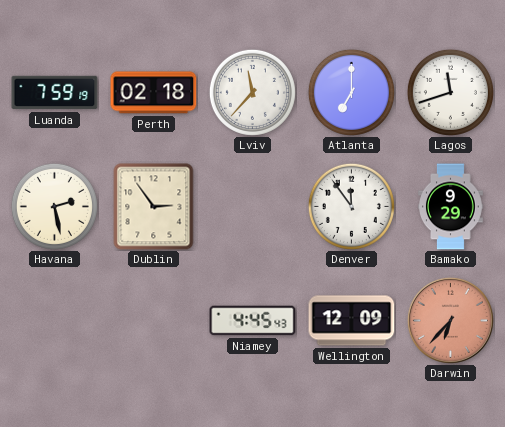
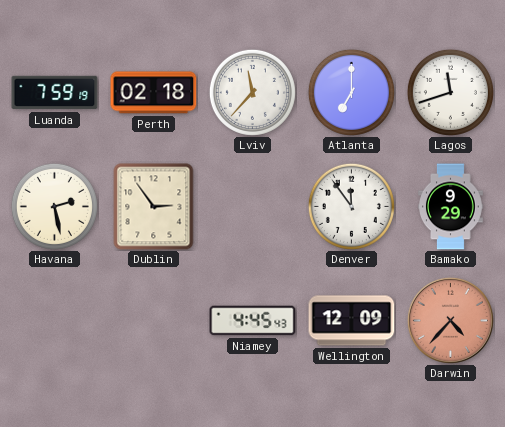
Darwin: 6:37 -> 4:37 (450, 320)
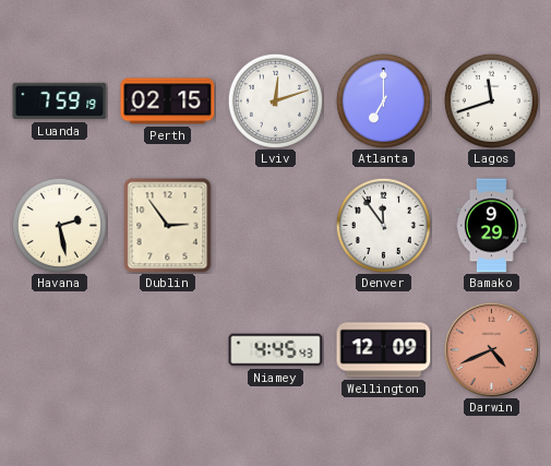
Perth: 02:18 -> 02:15 (168, 101)
Lviv: 11:37 -> 12:12 (275, 100)
Darwin: 4:37 -> 4:41 (491, 349)
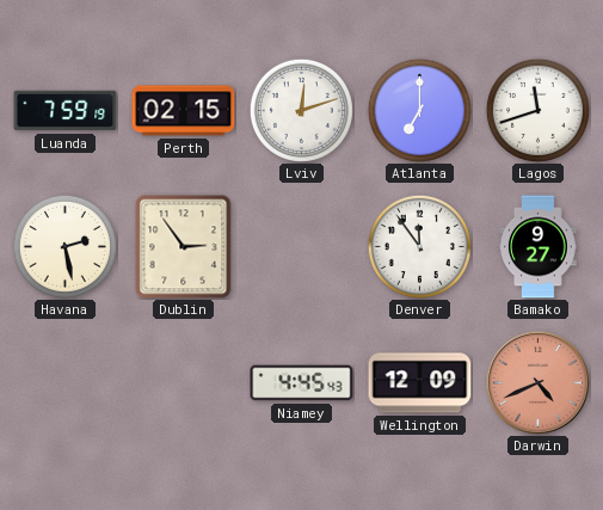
Bamako: 9:29 -> 9:27 (539, 247)
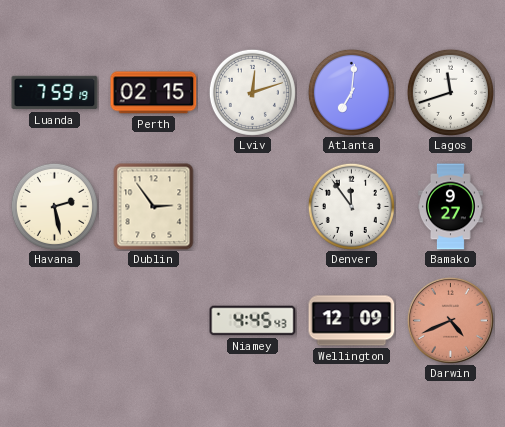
Atlanta: 7:00 -> 7:01 (351, 92)
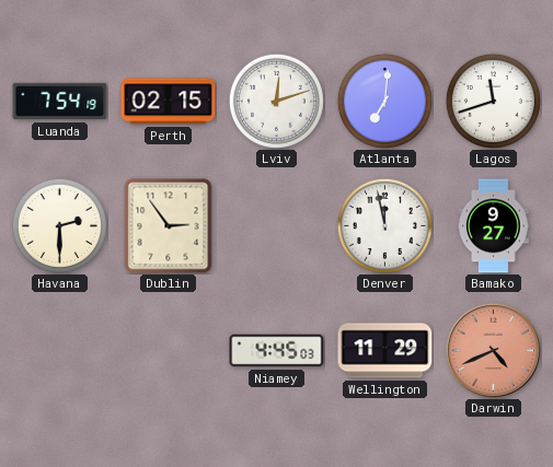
Luanda: 7:59 -> 7:54 (60, 102)
Havana: 2:28 -> 2:30 (59, 225)
Denver: 11:54 -> 11:58 (384, 225)
Niamey: 4:45:43 -> 4:45:03 (277, 351)
Wellington: 12:09 -> 11:29 (385, 351)
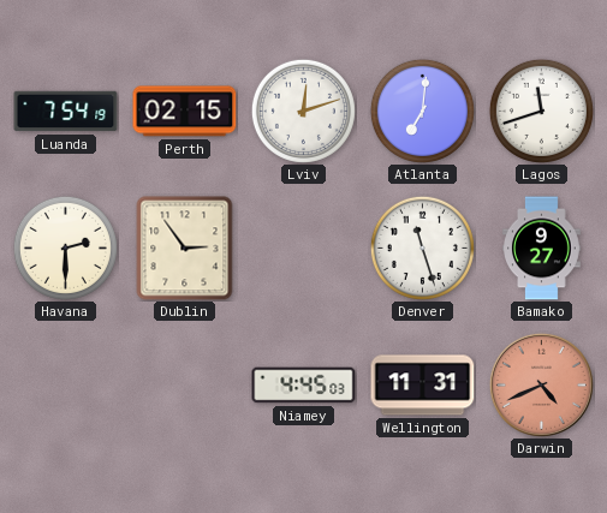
Denver: 11:58 -> 11:27 (422, 247)
Wellington: 11:29 -> 11:31 (423, 386)
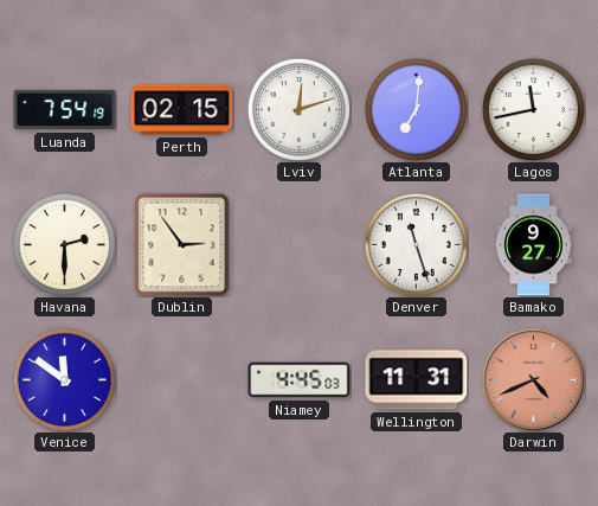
Lagos: 11:42 -> 11:43 (533, 109)
Venice: none -> 11:51 (64, 379)
